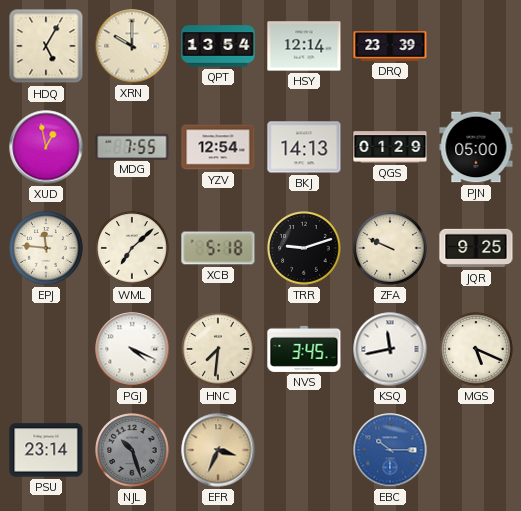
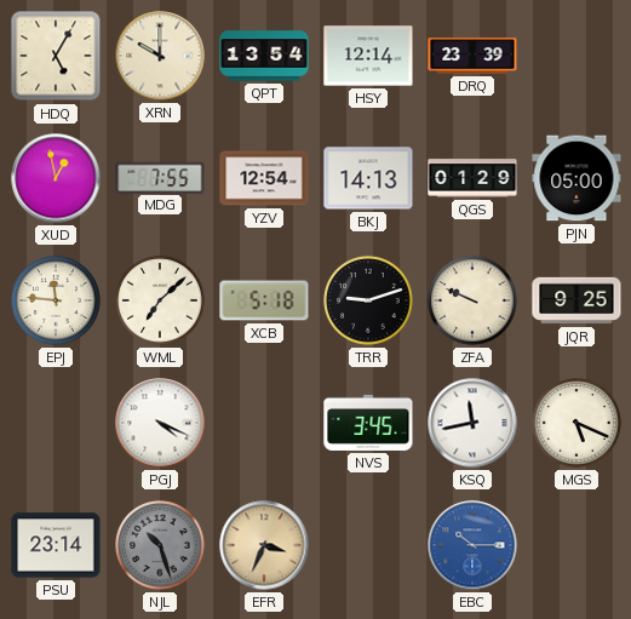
HNC: 7:31 -> none (218, 349)
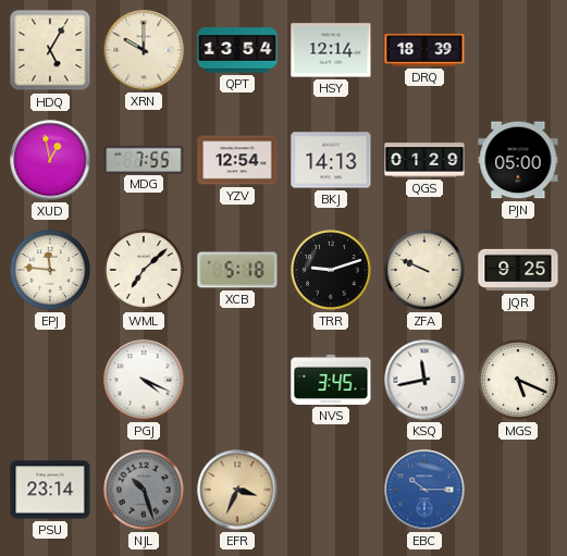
DRQ: 23:39 -> 18:39 (424, 50)
